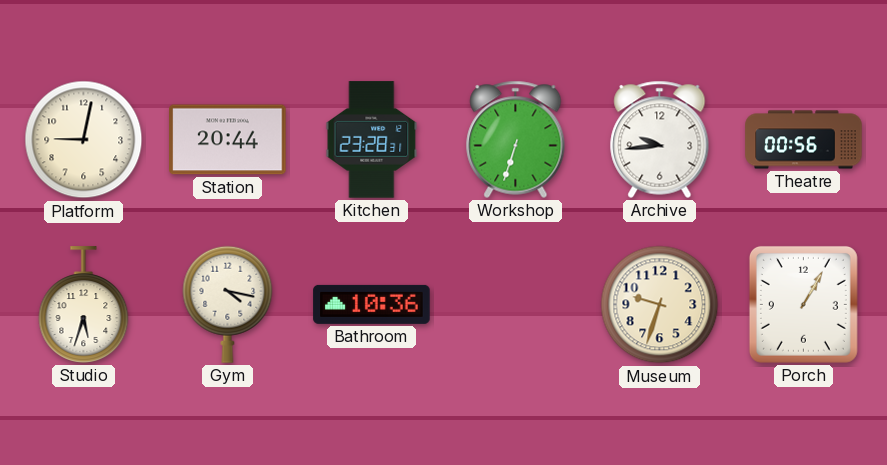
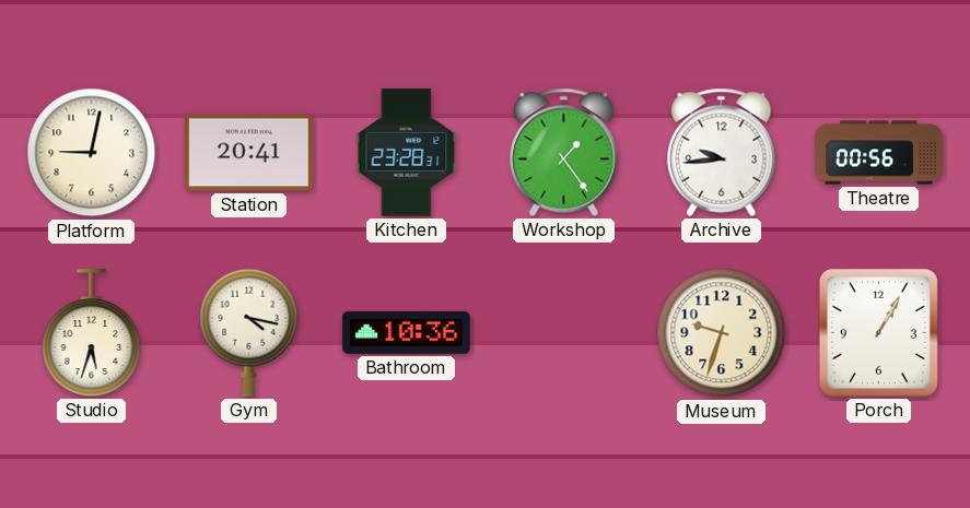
Station: 20:44 -> 20:41 (249, 153)
Workshop: 6:33 -> 1:24 (564, 152)
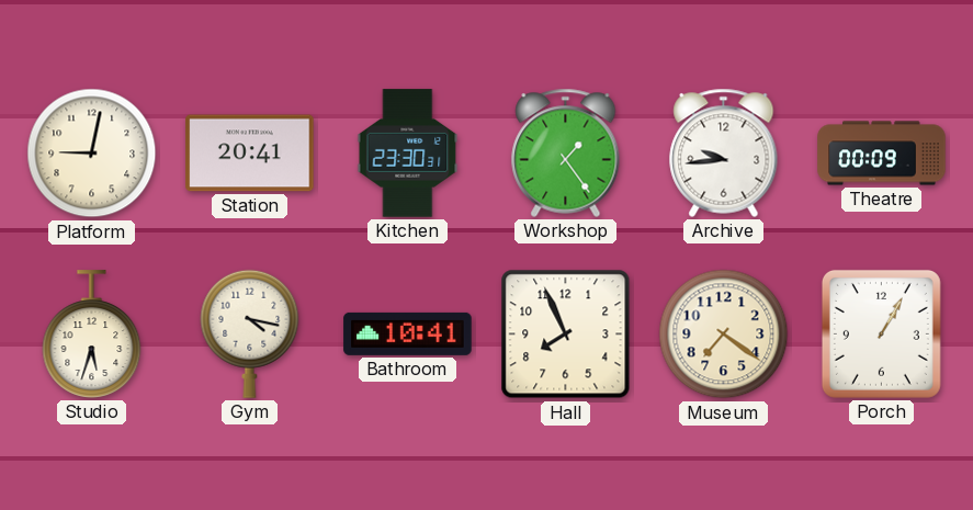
Kitchen: 23:28 -> 23:30 (408, 154)
Theatre: 00:56 -> 00:09 (882, 154)
Bathroom: 10:36 -> 10:41 (408, 333)
Hall: none -> 7:56 (566, 335)
Museum: 9:33 -> 7:21 (724, 335)
